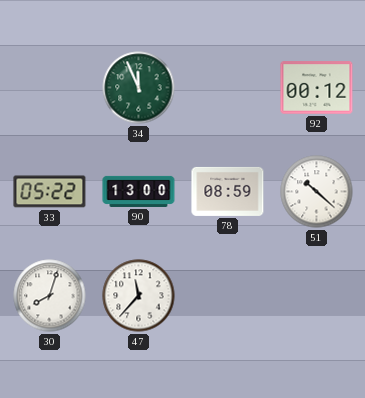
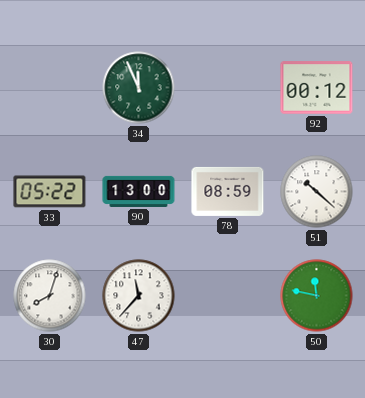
50: none -> 11:47 (317, 296)
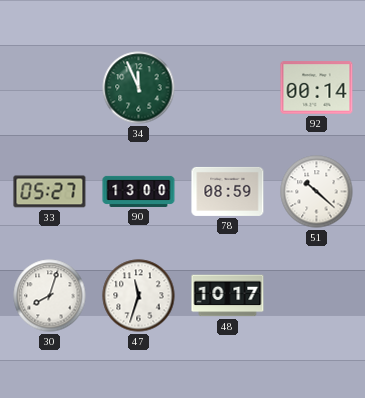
92: 00:12 -> 00:14 (317, 88)
33: 05:22 -> 05:27 (50, 192)
47: 11:37 -> 11:33 (139, 296)
48: none -> 10:17 (228, 296)
50: 11:47 -> none (317, 296)
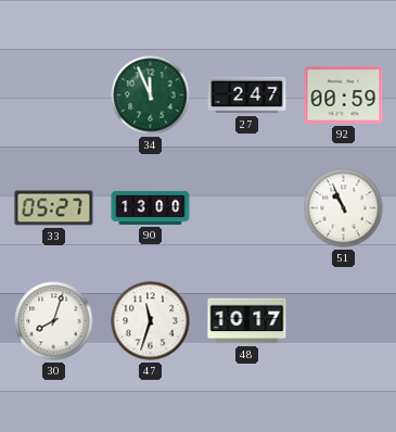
27: none -> 2:47 (247, 96)
92: 00:14 -> 00:59 (344, 96)
78: 08:59 -> none (228, 191)
51: 10:22 -> 10:56 (344, 208)
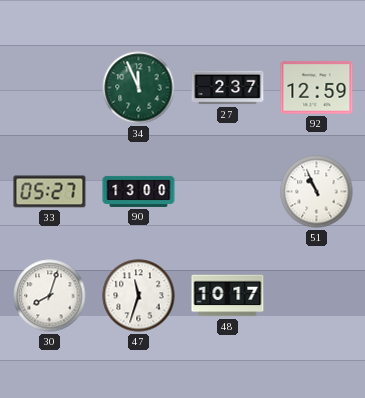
27: 2:47 -> 2:37 (228, 88)
92: 00:59 -> 12:59 (317, 88)
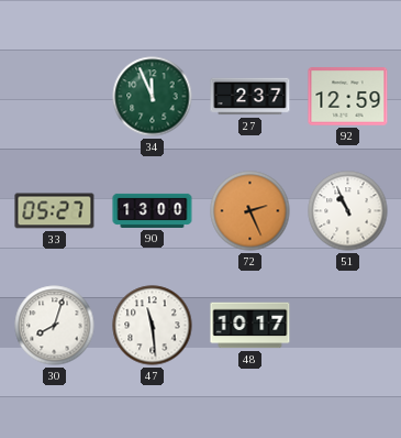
72: none -> 2:26 (250, 211)
47: 11:33 -> 11:29 (153, 326)
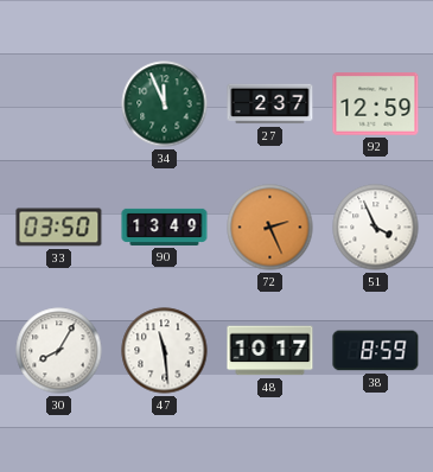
33: 05:27 -> 03:50 (59, 228)
90: 13:00 -> 13:49 (165, 227)
51: 10:56 -> 3:56 (376, 228)
30: 8:03 -> 8:05 (59, 351)
38: none -> 8:59 (376, 351)
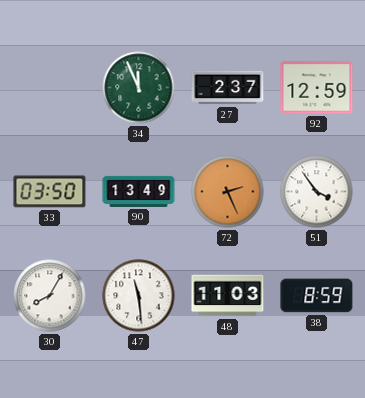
51: 3:56 -> 3:54 (317, 192)
48: 10:17 -> 11:03 (228, 296)
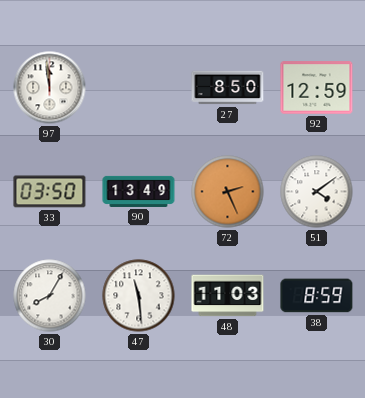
97: none -> 11:59 (50, 88)
34: 11:56 -> none (139, 88)
27: 2:37 -> 8:50 (228, 88)
51: 3:54 -> 4:09 (317, 192)
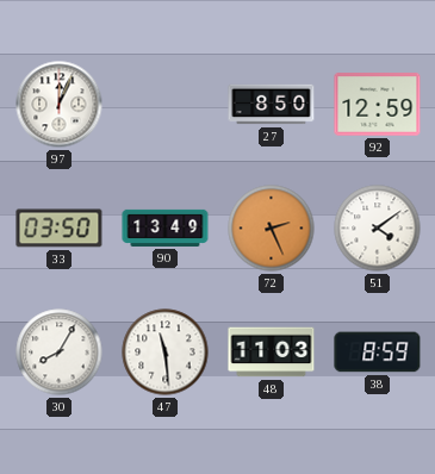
97: 11:59 -> 12:04 (60, 105)
